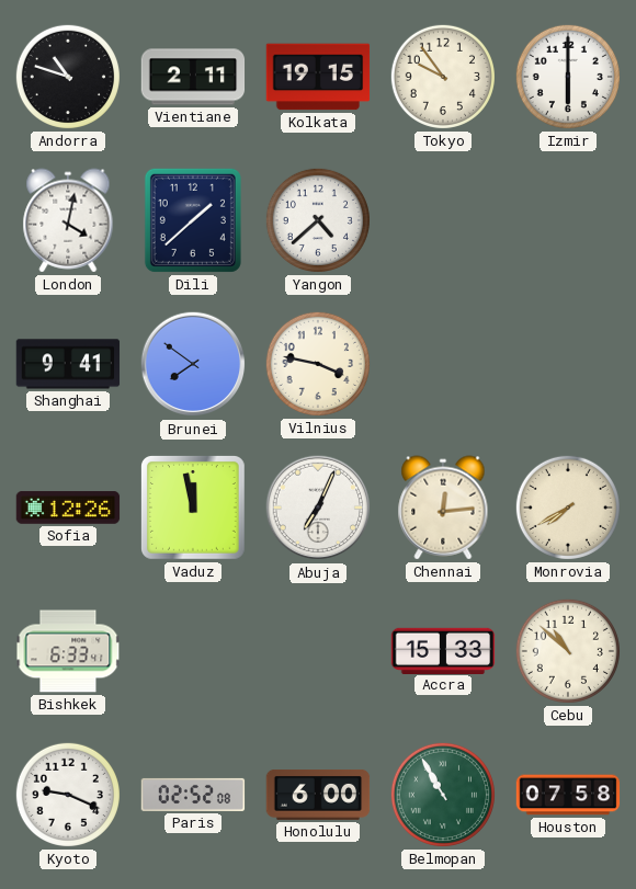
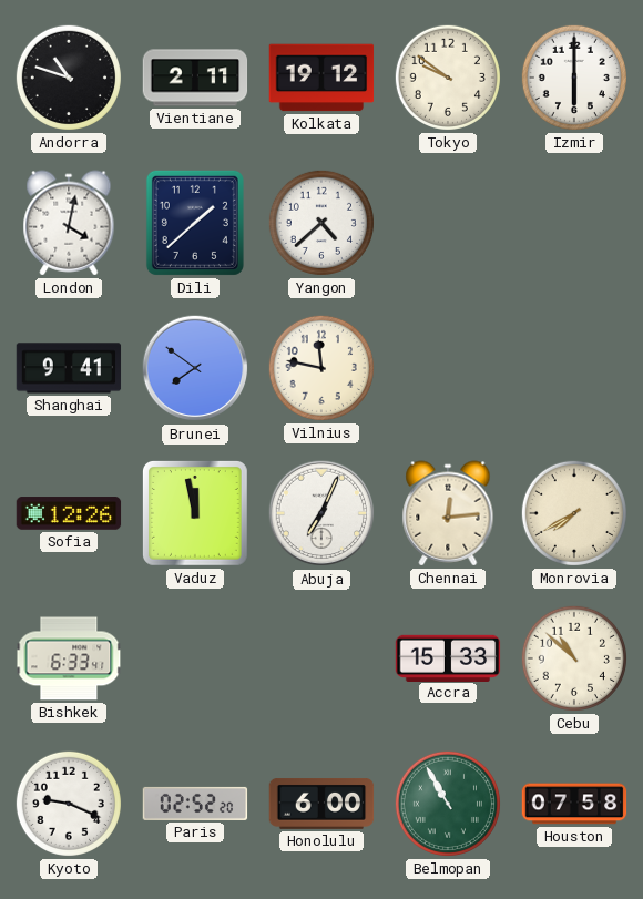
Kolkata: 19:15 -> 19:12 (321, 78)
Tokyo: 9:54 -> 9:51 (448, 78)
Vilnius: 3:47 -> 11:47 (321, 368)
Paris: 02:52:08 -> 02:52:20 (195, 804)
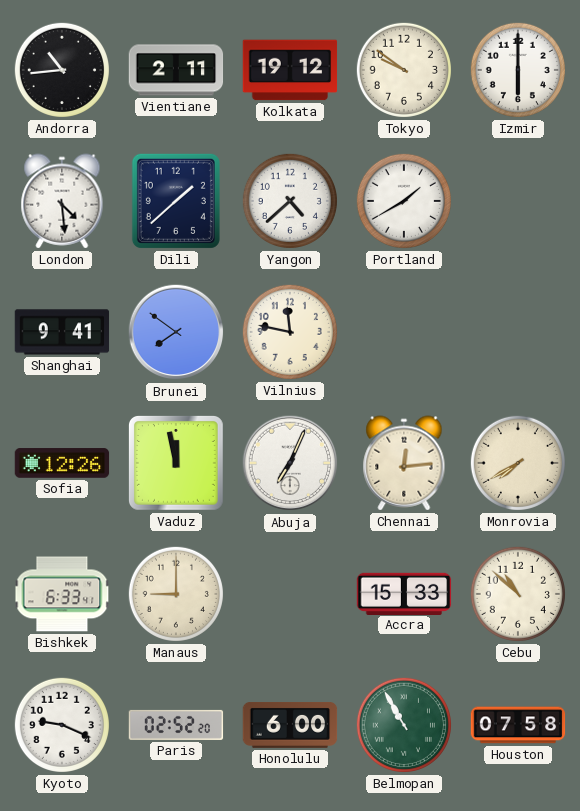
Andorra: 10:48 -> 10:44 (62, 70)
London: 4:02 -> 4:29 (62, 201)
Portland: none -> 1:40 (404, 201)
Manaus: none -> 9:00 (176, 594)
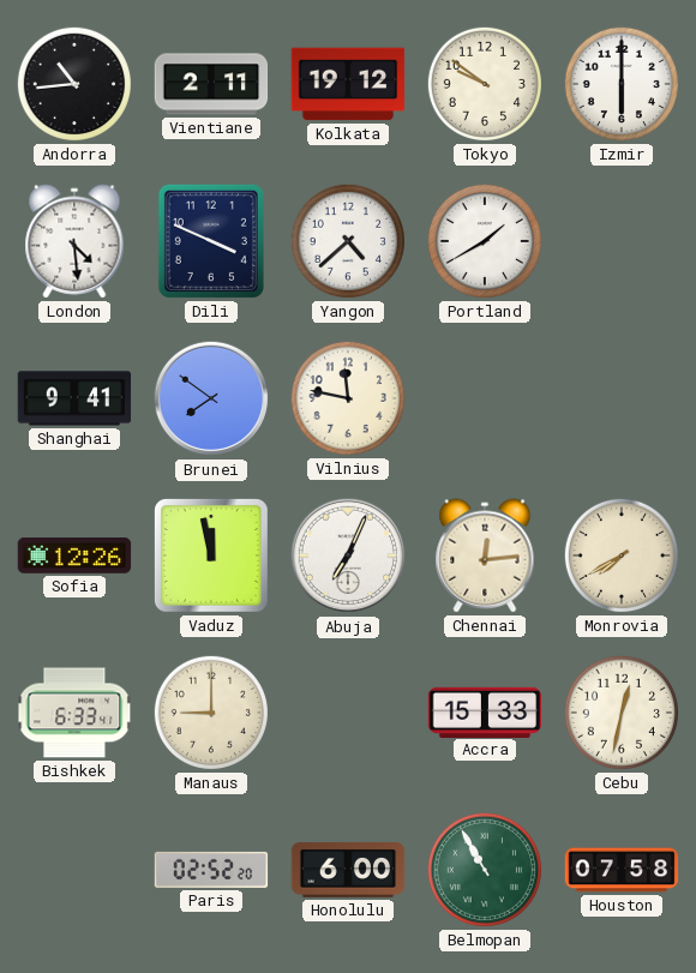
Dili: 1:38 -> 3:49 (211, 241)
Cebu: 10:52 -> 12:32 (622, 713)
Kyoto: 9:19 -> none (62, 725)
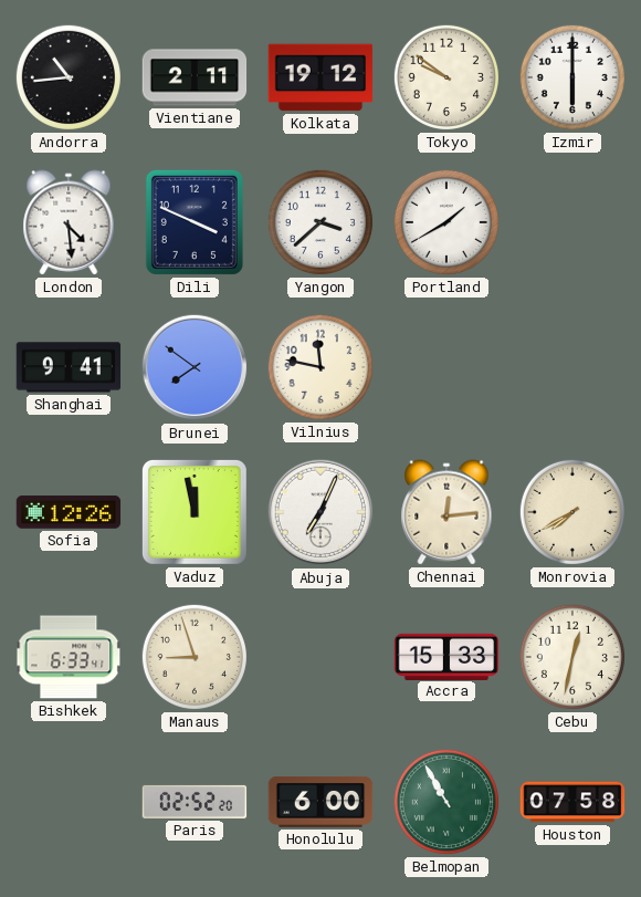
Yangon: 4:38 -> 3:38 (320, 222)
Manaus: 9:00 -> 8:57 (195, 657)
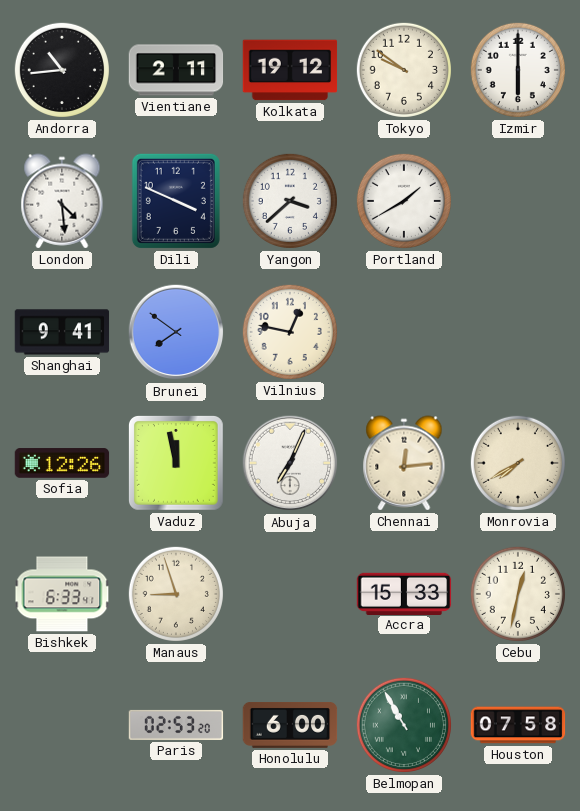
Vilnius: 11:47 -> 12:47 (290, 332)
Paris: 02:52 -> 02:53 (176, 725)
